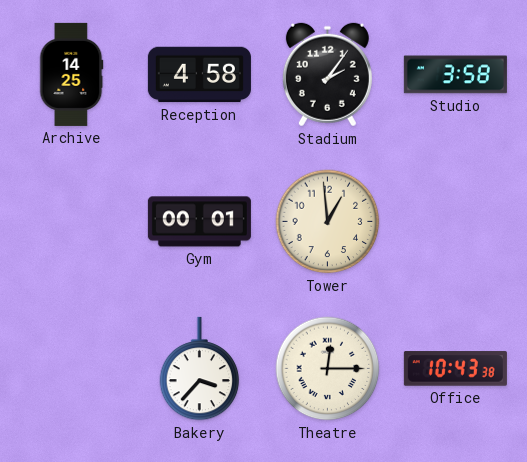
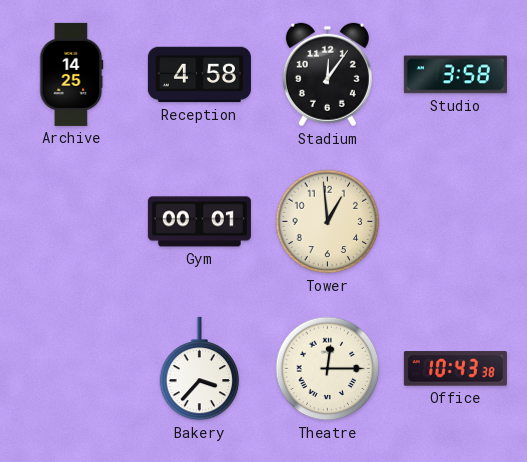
Stadium: 2:06 -> 12:06 (327, 75)
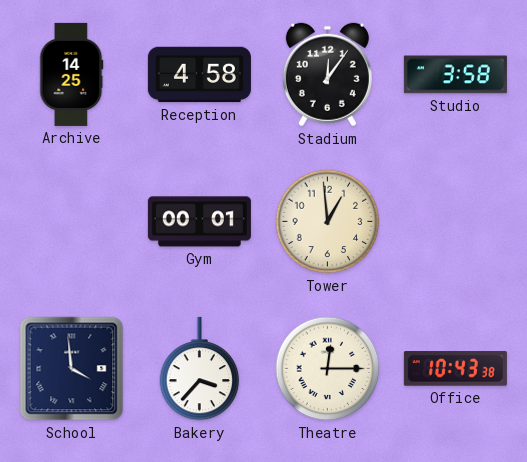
School: none -> 3:59 (72, 369)
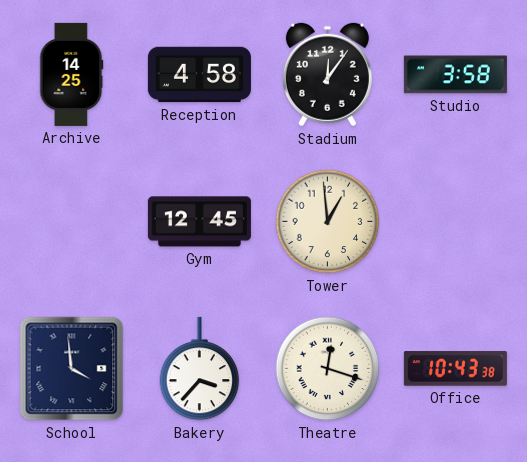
Gym: 00:01 -> 12:45 (199, 222)
Theatre: 12:15 -> 12:18 (328, 369)
